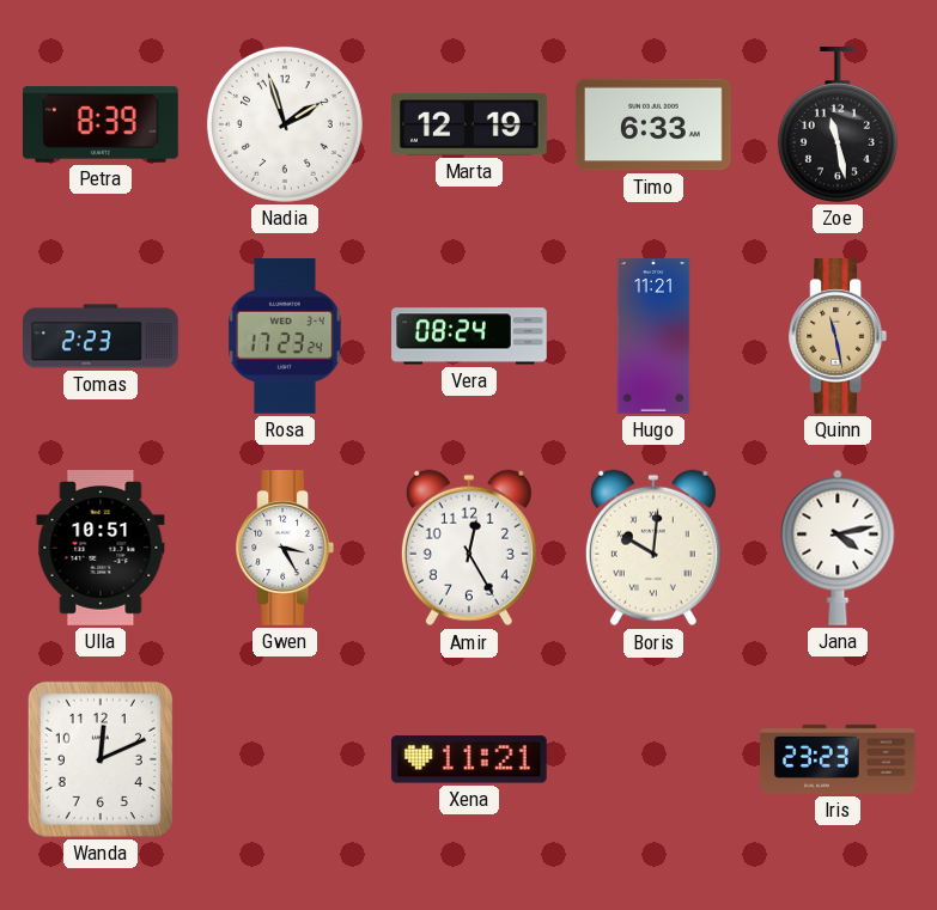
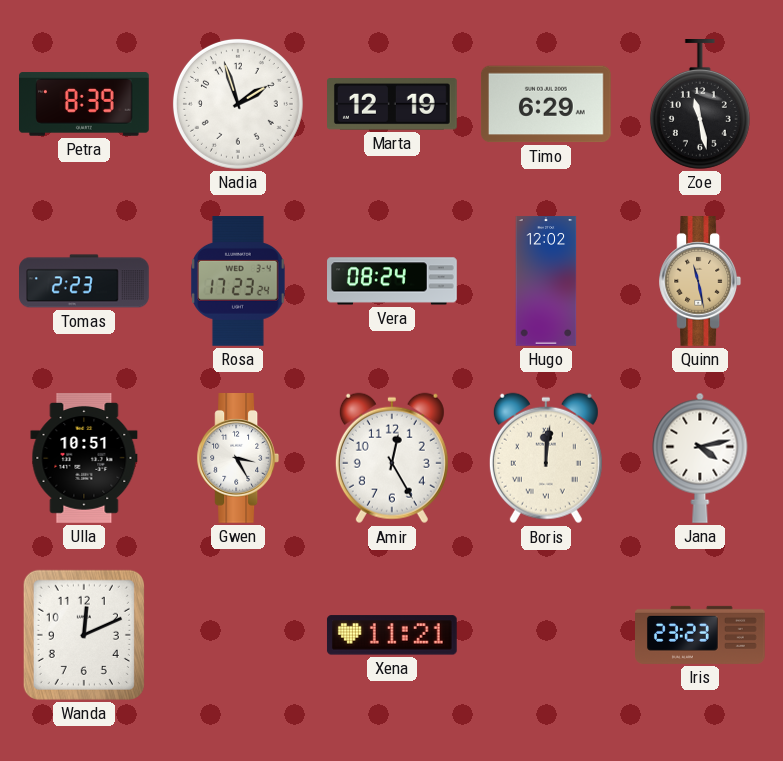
Timo: 6:33 -> 6:29 (546, 104)
Hugo: 11:21 -> 12:02 (546, 281)
Boris: 10:01 -> 12:01 (546, 458)
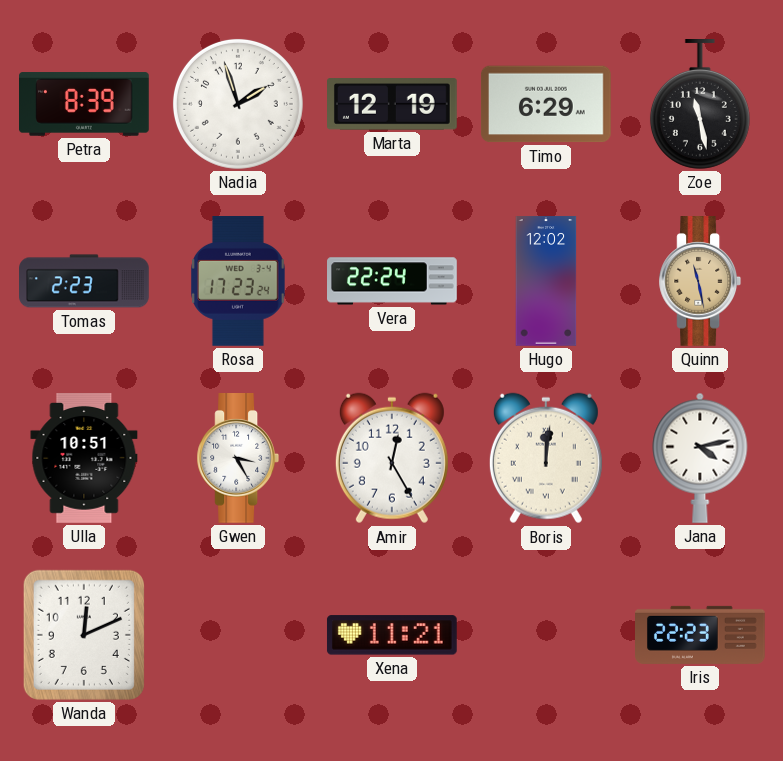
Vera: 08:24 -> 22:24 (393, 281)
Iris: 23:23 -> 22:23 (701, 635)
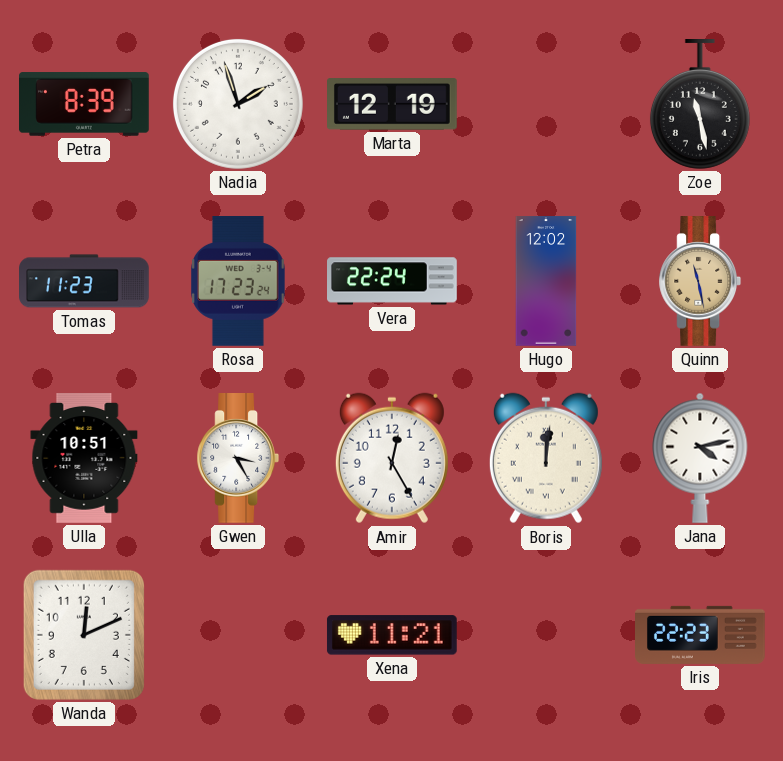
Timo: 6:29 -> none (546, 104)
Tomas: 2:23 -> 11:23 (85, 281)
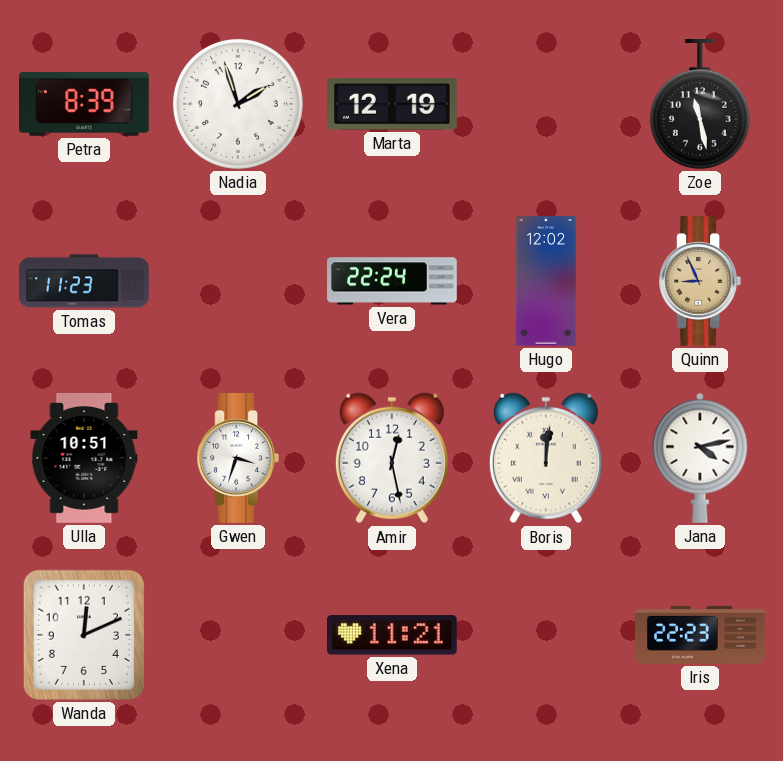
Rosa: 17:23 -> none (239, 282)
Quinn: 11:28 -> 8:56 (700, 282)
Gwen: 3:25 -> 3:33 (238, 459)
Amir: 12:25 -> 12:28 (392, 458)
